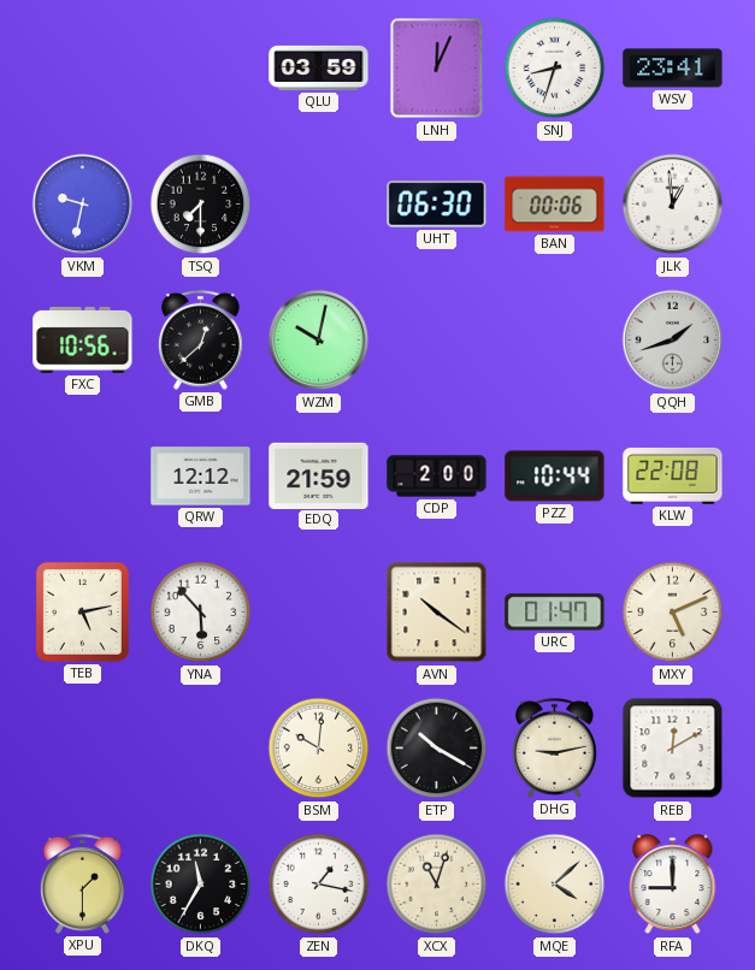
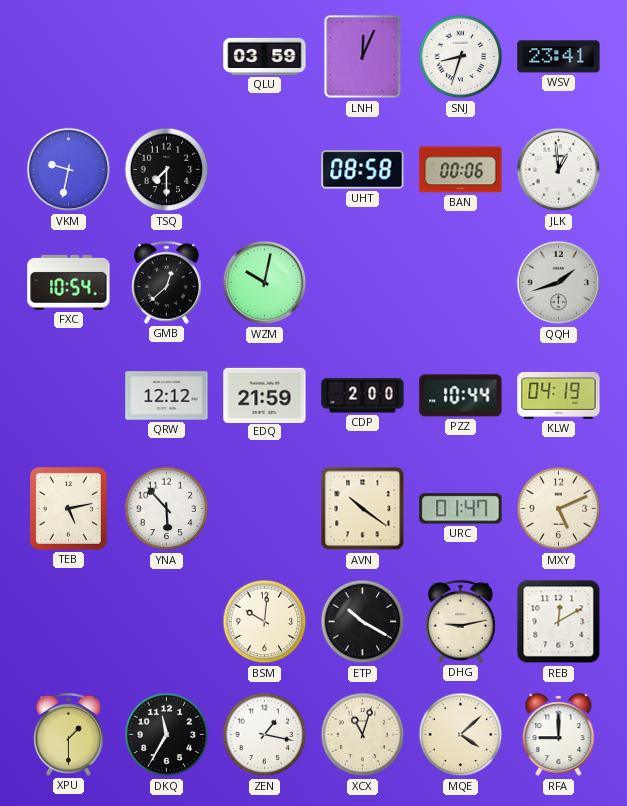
UHT: 06:30 -> 08:58 (363, 170)
FXC: 10:56 -> 10:54 (69, 282)
KLW: 22:08 -> 04:19 (559, 395)
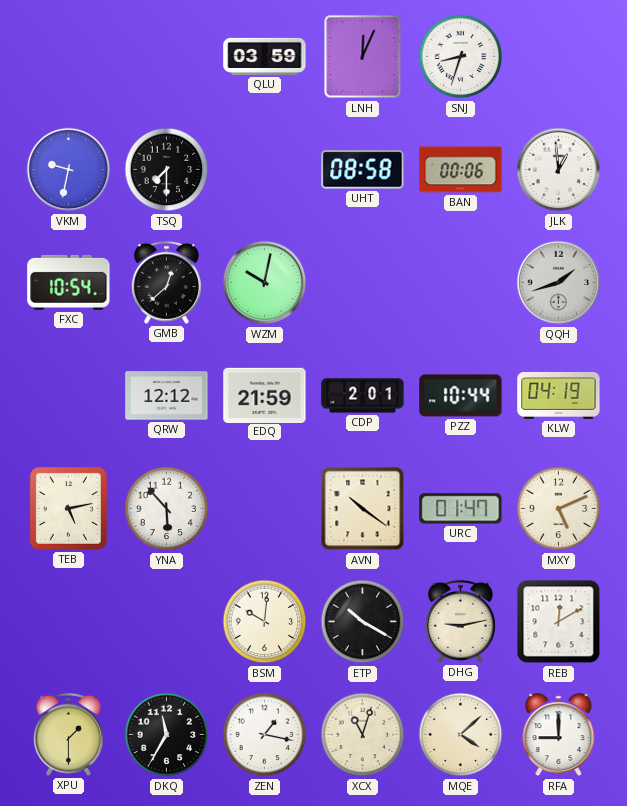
WSV: 23:41 -> none (559, 57)
CDP: 2:00 -> 2:01 (363, 396)
